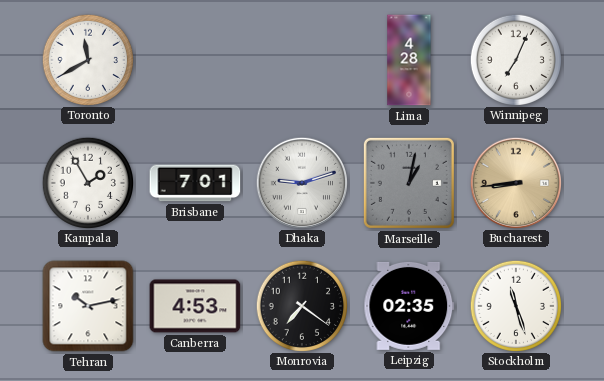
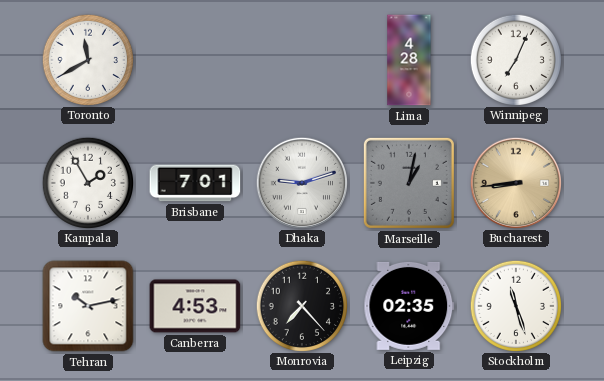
Monrovia: 7:21 -> 7:23 (301, 305)
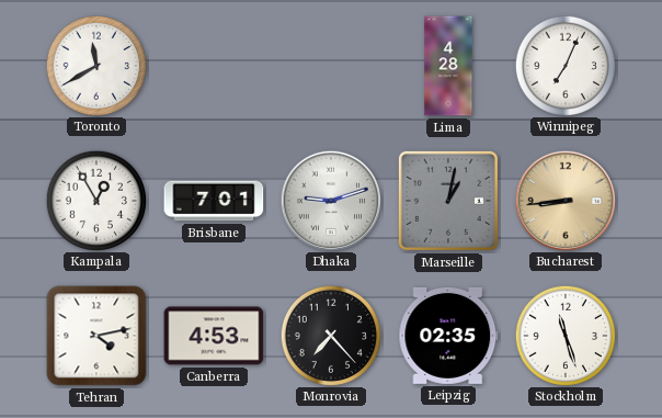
Kampala: 1:55 -> 12:55 (95, 200)
Tehran: 10:13 -> 4:13 (96, 336)
